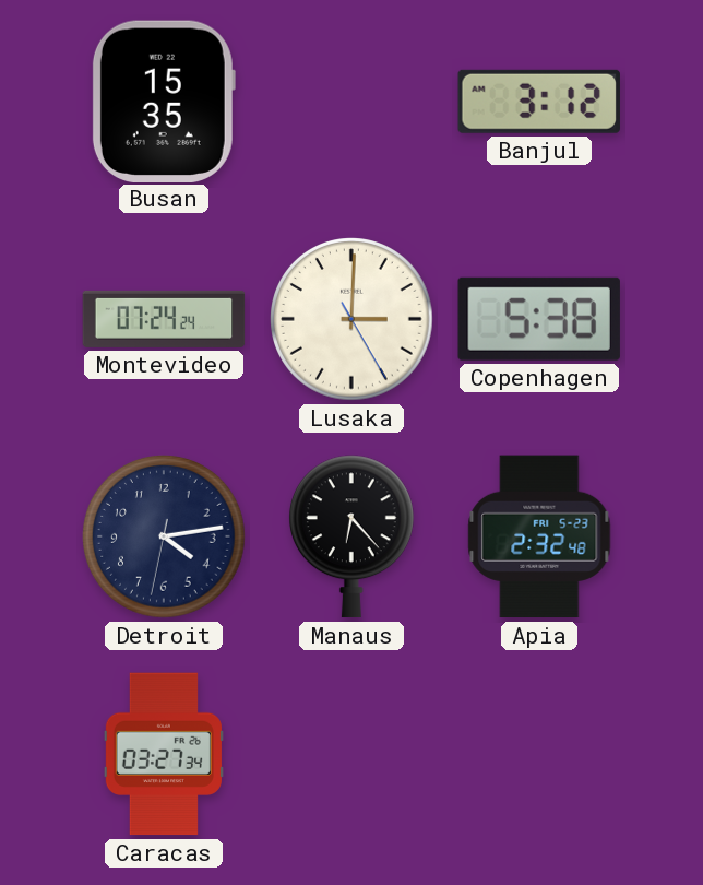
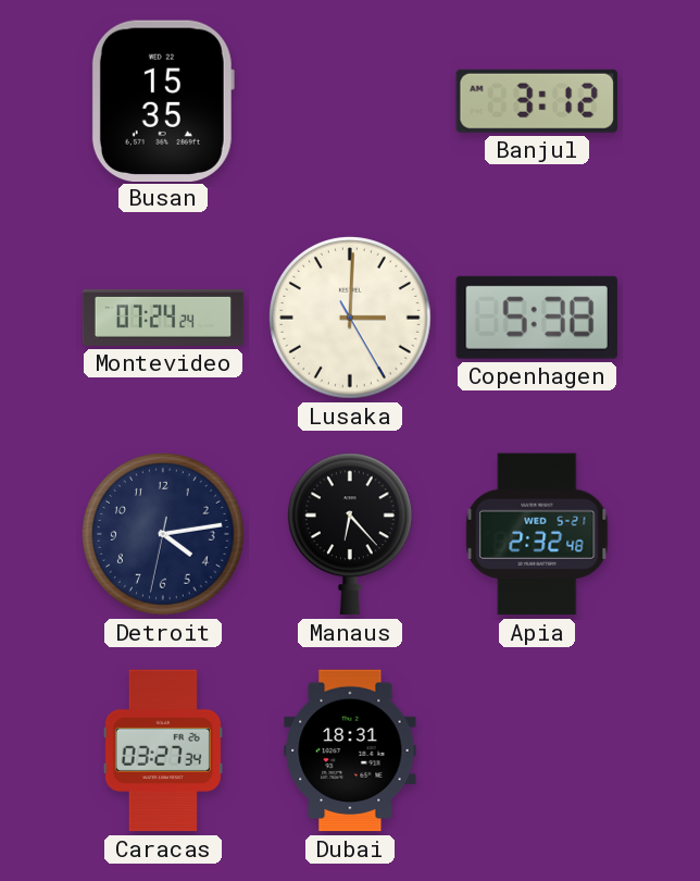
Apia date: FRI 5-23 -> WED 5-21 (537, 534)
Dubai: none -> 18:31 (350, 750)
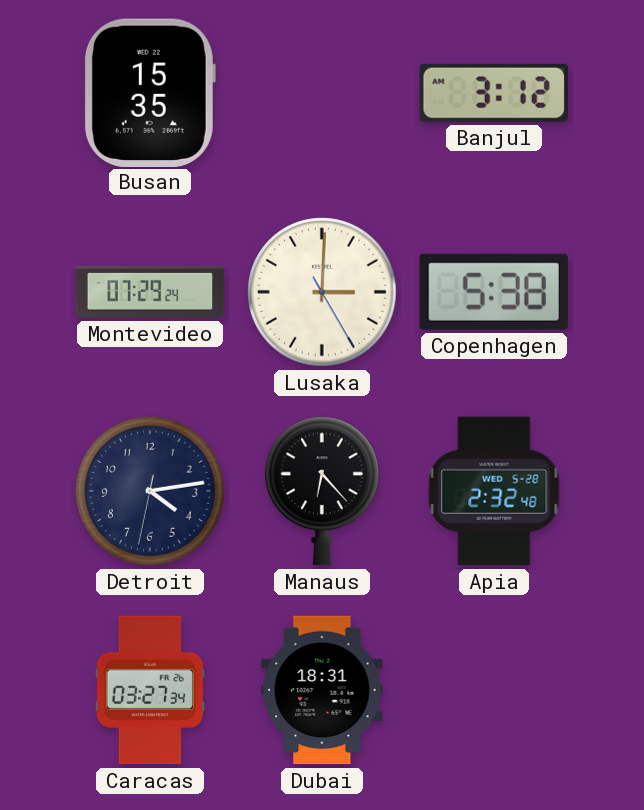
Montevideo: 07:24 -> 07:29 (150, 292)
Apia date: WED 5-21 -> WED 5-28 (494, 491)
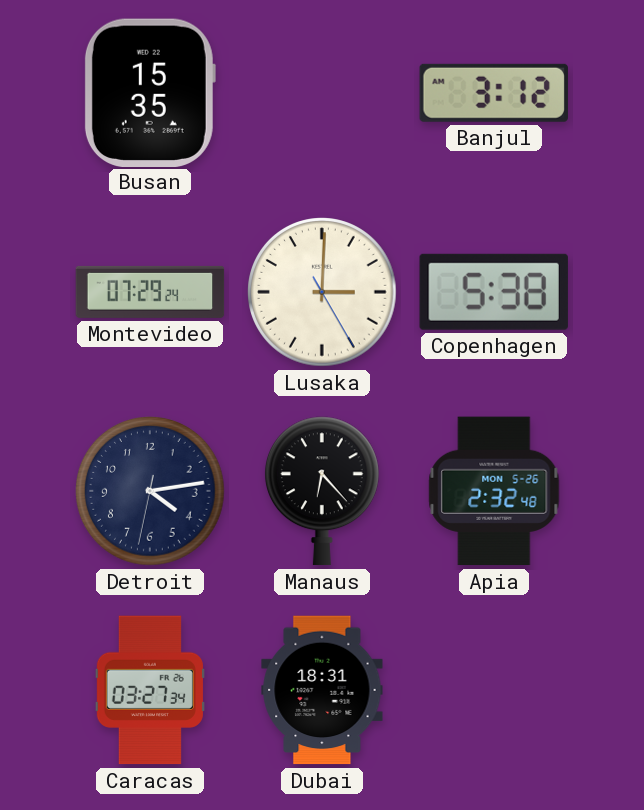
Apia date: WED 5-28 -> MON 5-26 (494, 491)
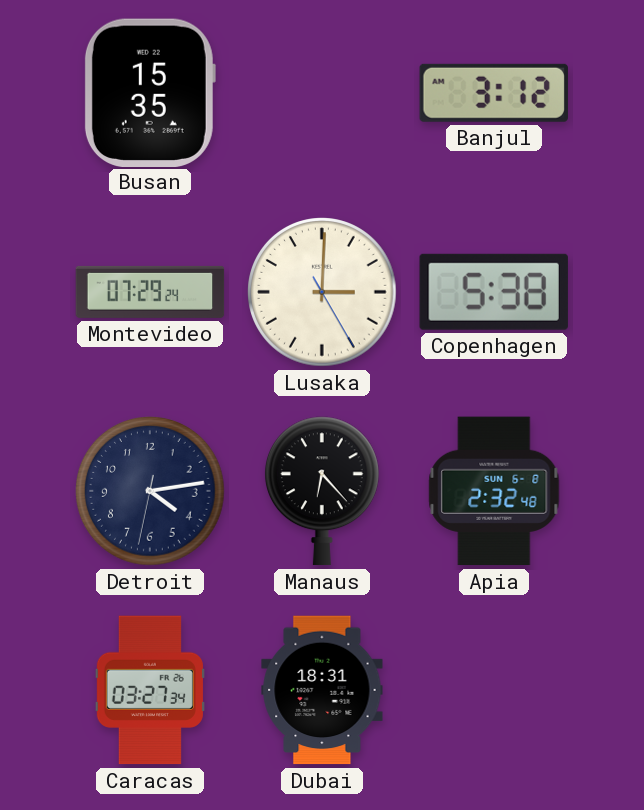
Apia date: MON 5-26 -> SUN 6-8 (494, 491)
